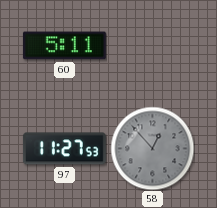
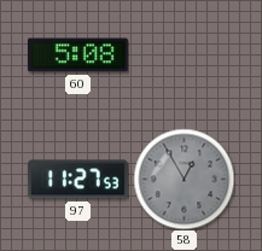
60: 5:11 -> 5:08 (77, 56)
58: 12:53 -> 12:55 (184, 179)
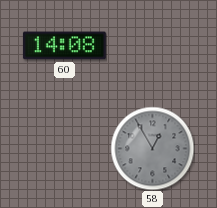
60: 5:08 -> 14:08 (64, 46)
97: 11:27 -> none (77, 180)
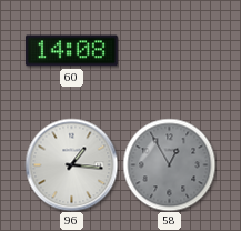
96: none -> 1:16 (71, 164)
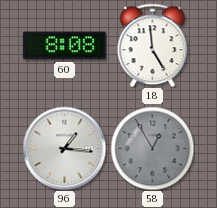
60: 14:08 -> 8:08 (64, 46)
18: none -> 4:59 (153, 45)
